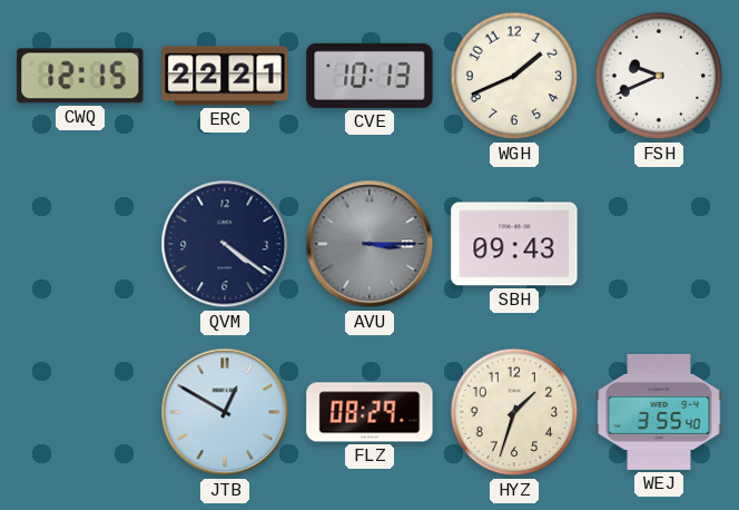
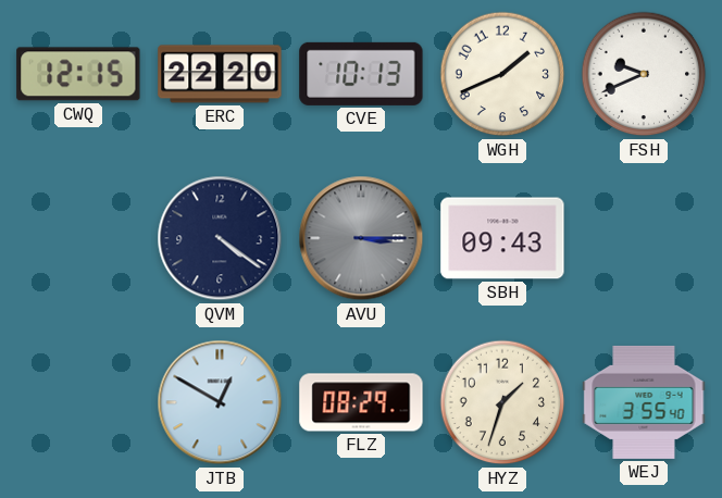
ERC: 22:21 -> 22:20 (220, 74)
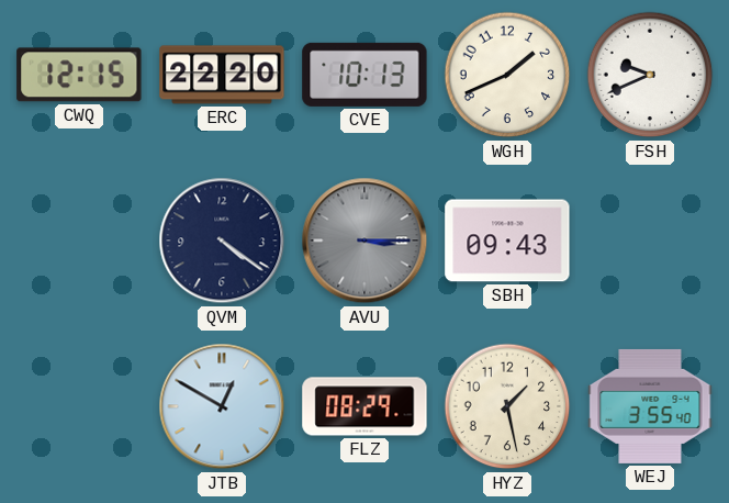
HYZ: 1:33 -> 1:28 (507, 406)
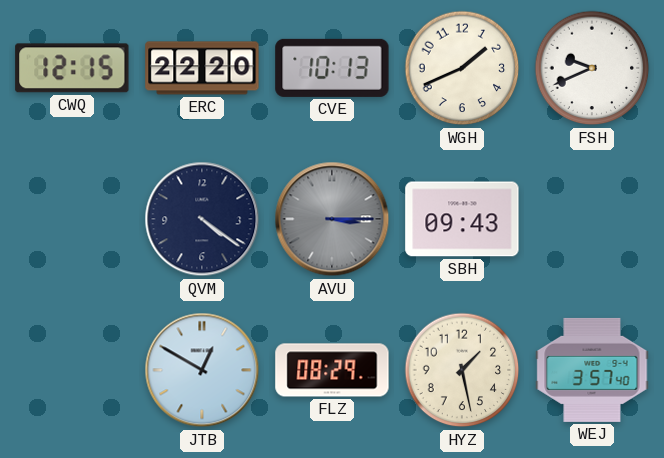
WEJ: 3:55 -> 3:57 (592, 370)
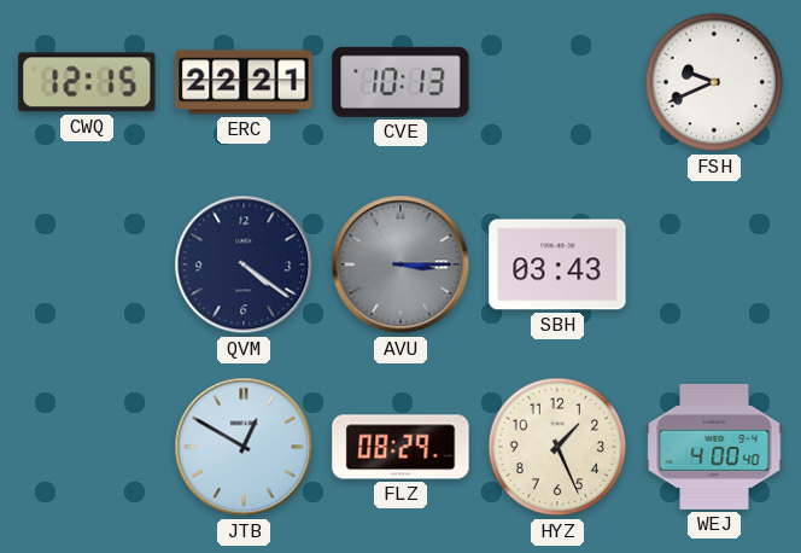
ERC: 22:20 -> 22:21 (244, 82)
WGH: 1:41 -> none (462, 68)
SBH: 09:43 -> 03:43 (557, 264)
HYZ: 1:28 -> 1:26 (557, 447)
WEJ: 3:57 -> 4:00 (714, 447)
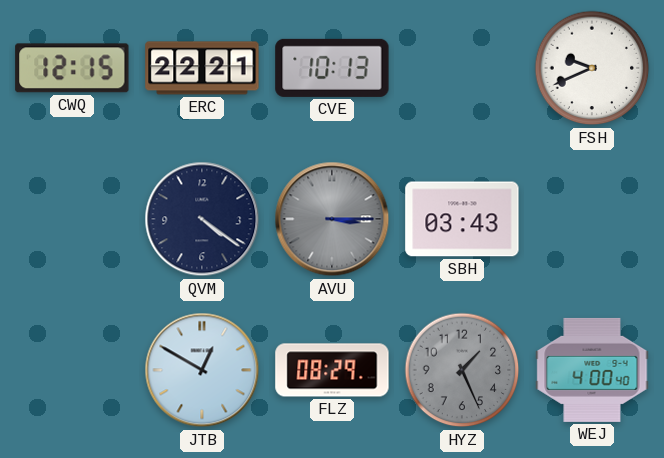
HYZ dial: cream -> grey (462, 370)
